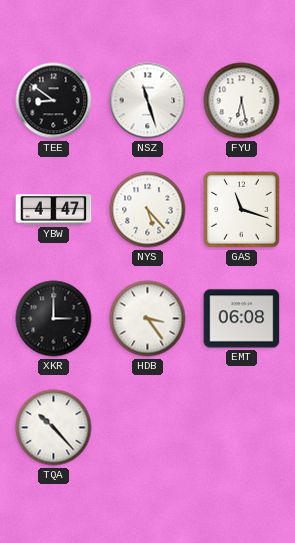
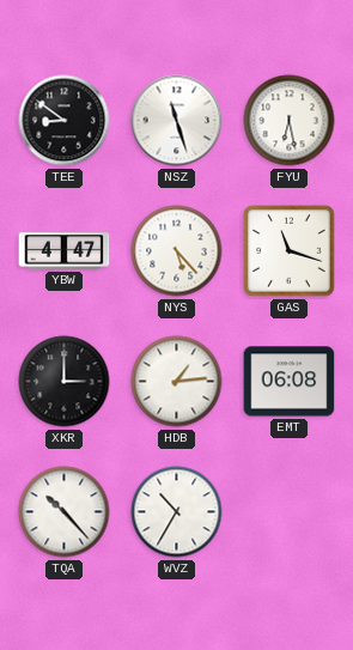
HDB: 3:24 -> 1:14 (177, 382)
WVZ: none -> 10:35 (177, 512)
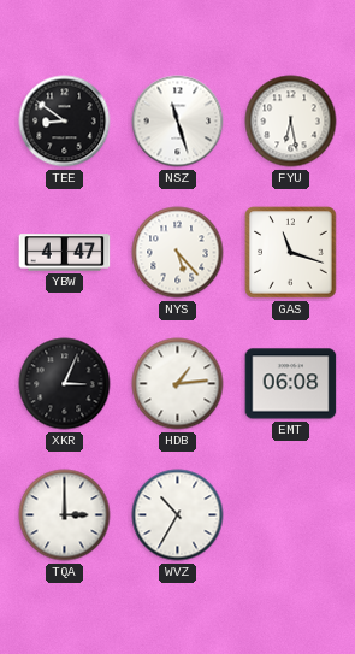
XKR: 3:00 -> 3:04 (65, 384)
TQA: 10:23 -> 3:00 (65, 515)
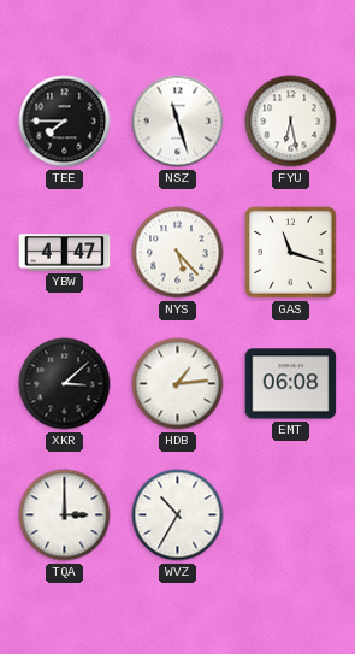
TEE: 8:51 -> 7:45 (65, 122)
XKR: 3:04 -> 3:08 (65, 384)
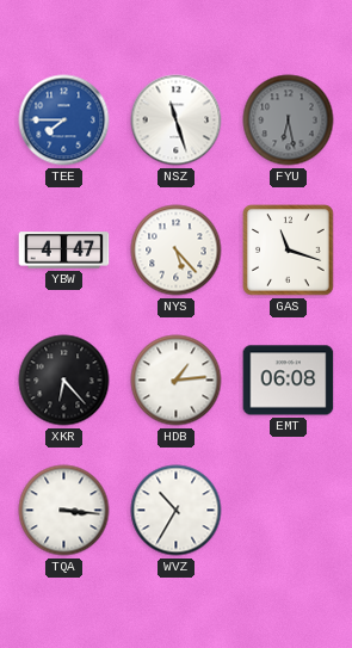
TEE dial: black -> blue (64, 121)
FYU dial: white -> grey (289, 121)
XKR: 3:08 -> 6:23 (64, 381)
TQA: 3:00 -> 3:16 (64, 511)
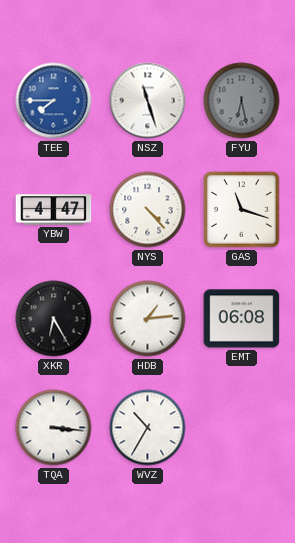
NYS: 5:23 -> 4:23 (148, 210)
XKR: 6:23 -> 6:25 (54, 319)
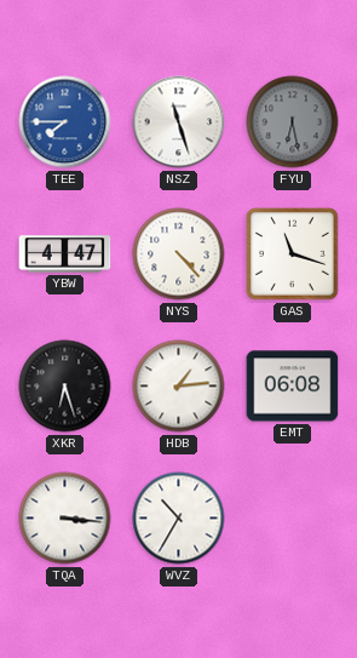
XKR: 6:25 -> 6:27 (65, 387)
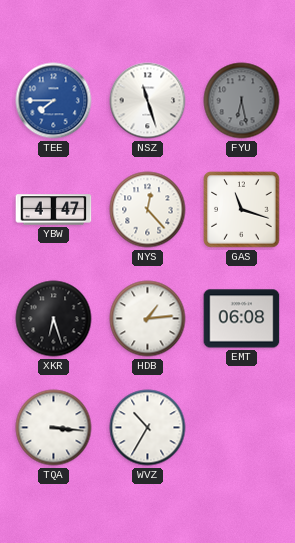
NYS: 4:23 -> 12:23 (148, 210)
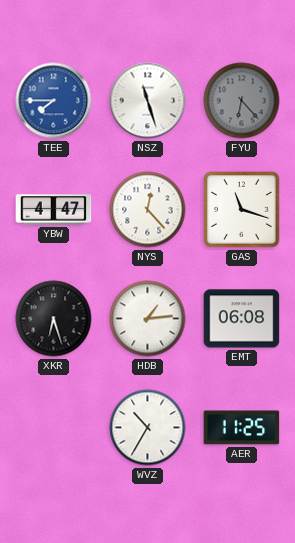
FYU: 6:28 -> 6:23 (242, 101)
TQA: 3:16 -> none (54, 428)
AER: none -> 11:25 (242, 428)
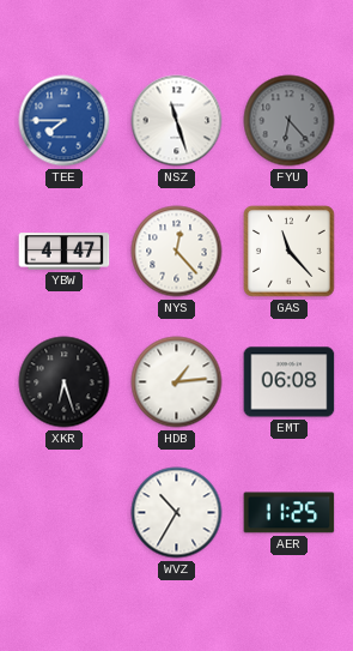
GAS: 11:18 -> 11:23 (290, 252)
